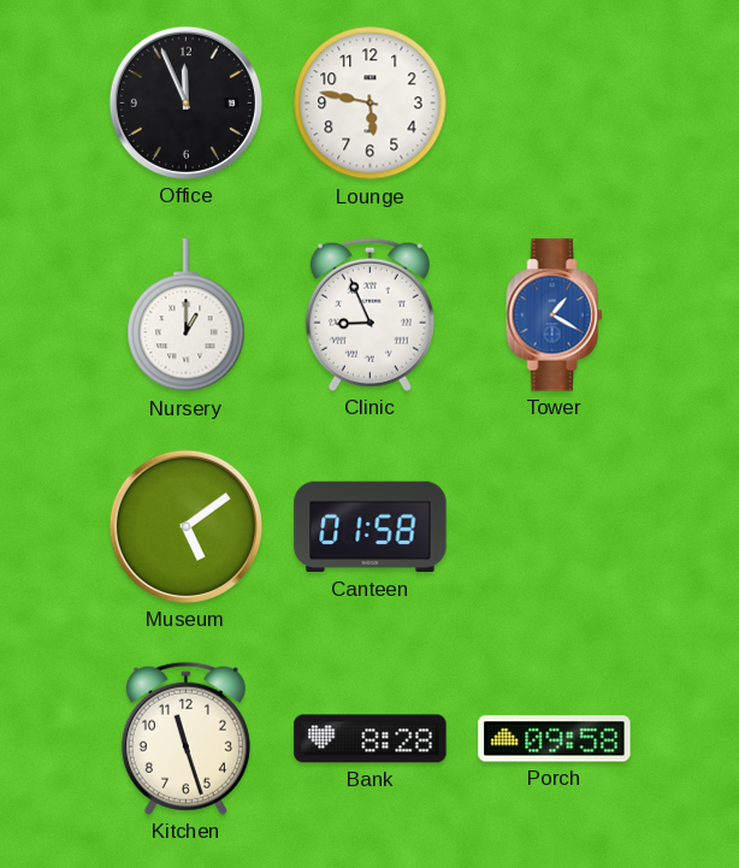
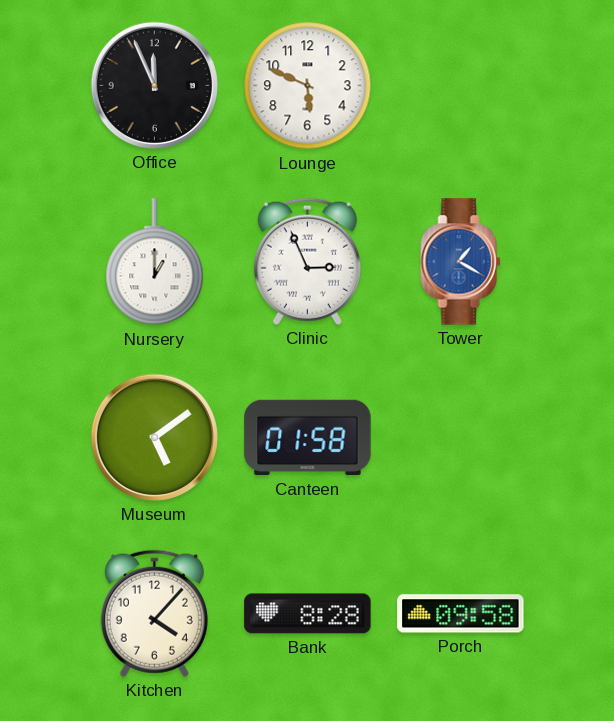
Lounge: 5:47 -> 5:49 (308, 86)
Clinic: 8:56 -> 2:56 (307, 261)
Kitchen: 11:27 -> 4:07 (154, 613)
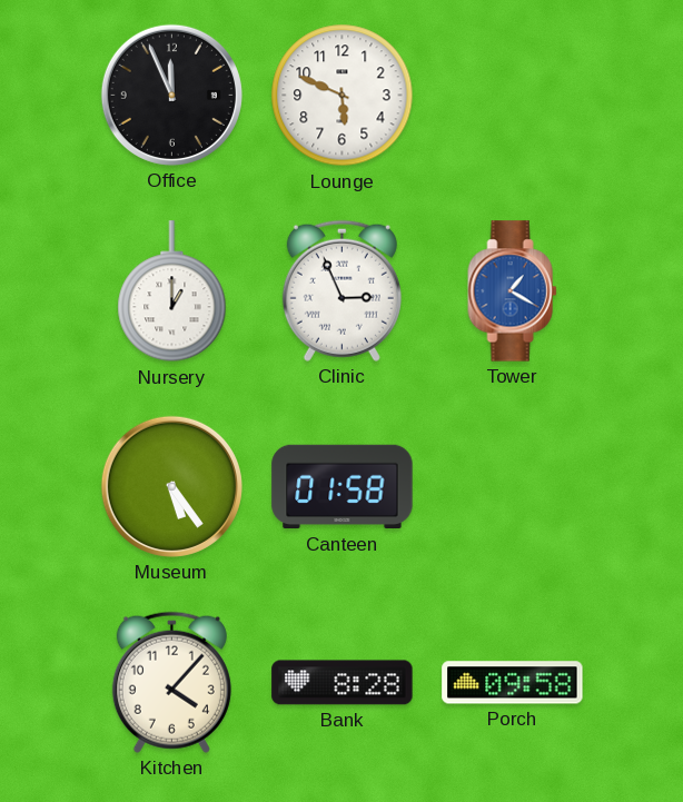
Museum: 5:09 -> 5:24 (171, 486)
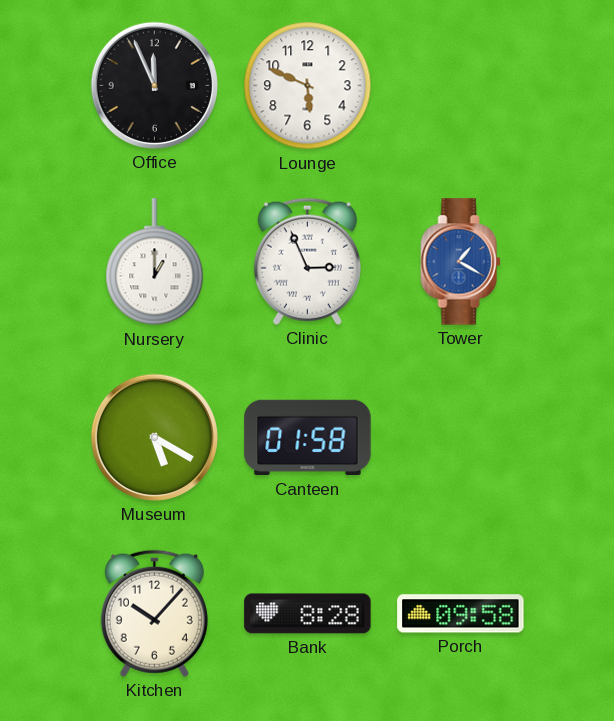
Museum: 5:24 -> 5:20 (154, 437)
Kitchen: 4:07 -> 10:07 (154, 613)
